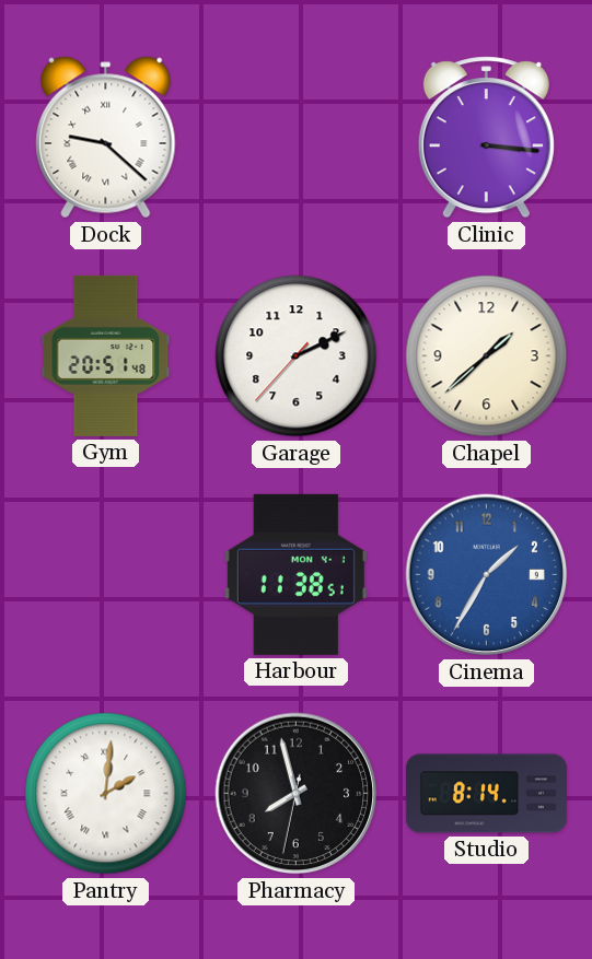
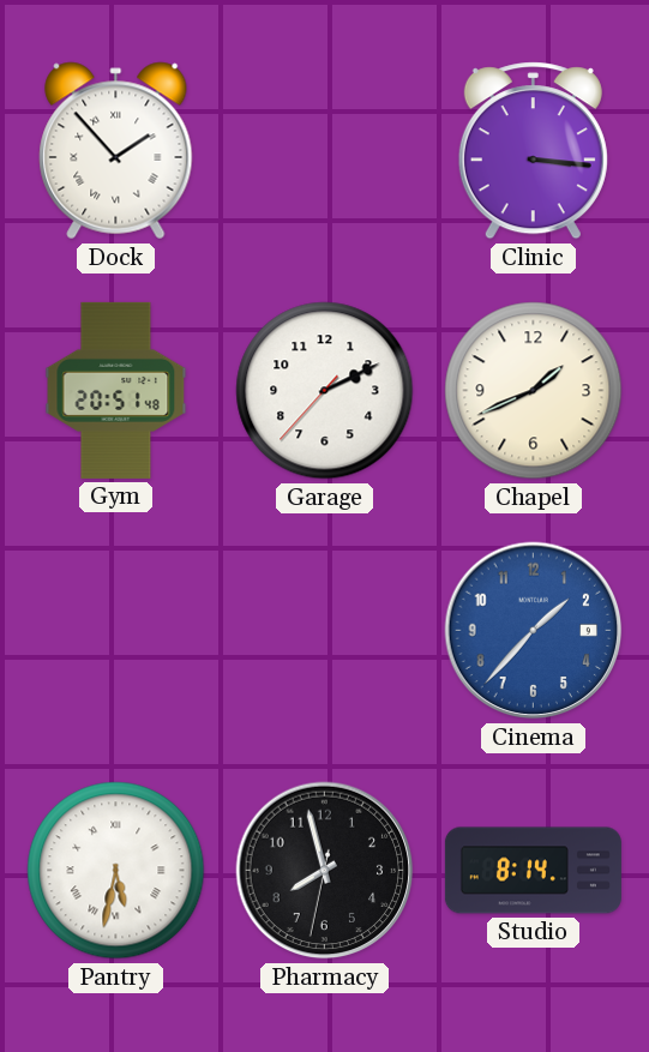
Dock: 9:22 -> 1:53 (116, 151)
Chapel: 1:38 -> 1:41 (534, 391)
Harbour: 11:38 -> none (295, 574)
Cinema: 1:35 -> 1:37 (534, 631)
Pantry: 2:01 -> 5:32 (116, 871)
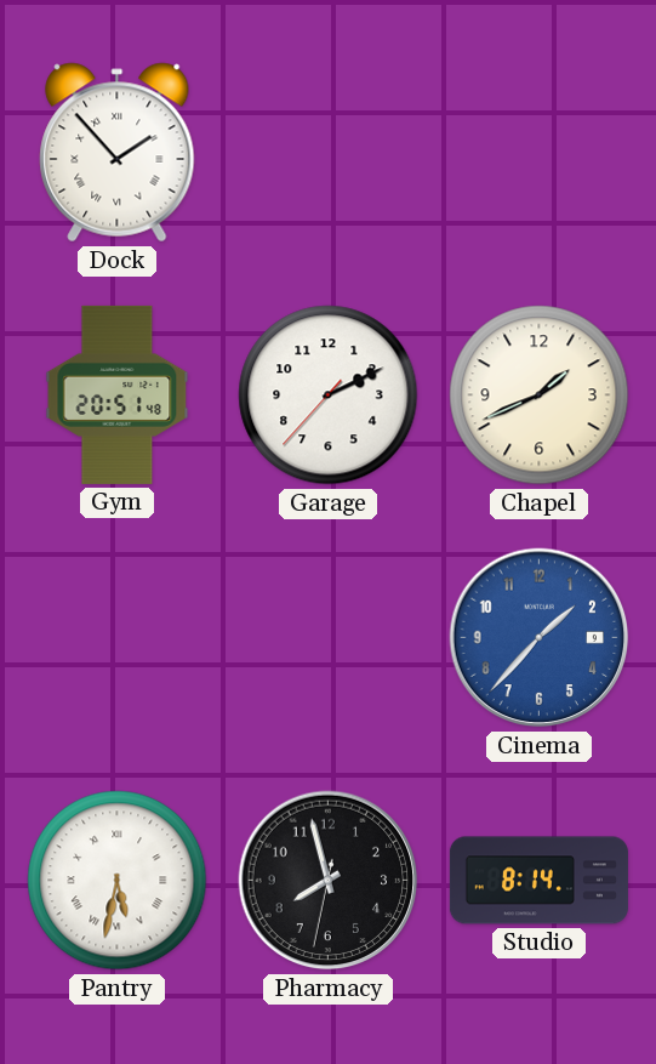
Clinic: 3:16 -> none (533, 151)
